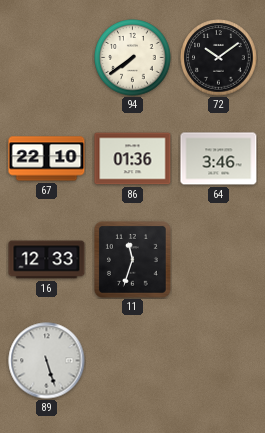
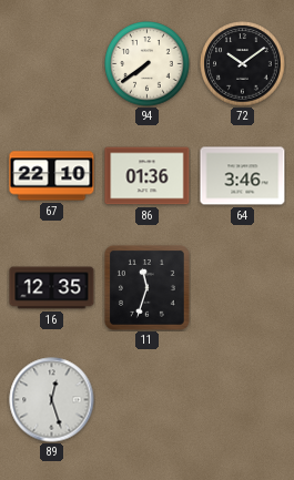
16: 12:33 -> 12:35 (52, 288)
89: 5:27 -> 12:27 (52, 400)
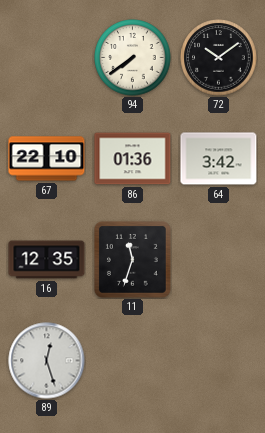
64: 3:46 -> 3:42 (219, 159)
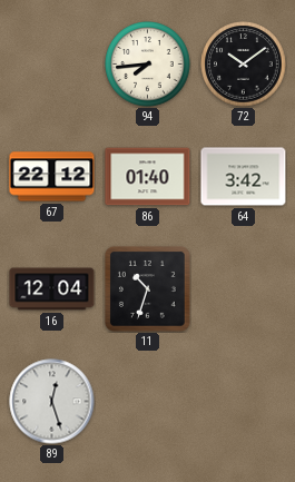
94: 7:39 -> 7:44 (148, 65)
67: 22:10 -> 22:12 (52, 177)
86: 01:36 -> 01:40 (148, 177)
16: 12:35 -> 12:04 (52, 289)
11: 11:33 -> 10:33 (148, 289)
